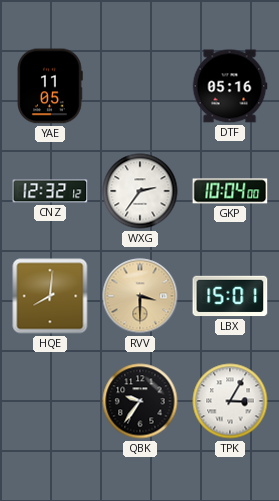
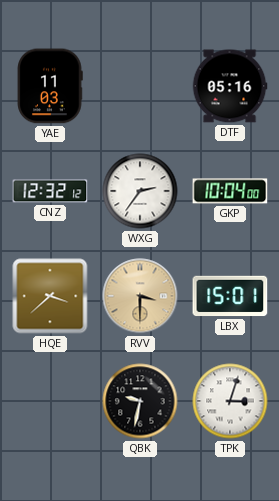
YAE: 11:05 -> 11:03 (50, 86)
HQE: 8:01 -> 3:38 (50, 296)
QBK: 9:36 -> 9:32 (140, 401)
TPK: 3:05 -> 3:03 (230, 401)
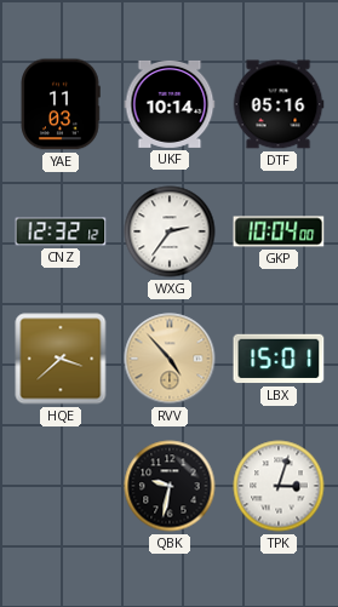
UKF: none -> 10:14 (170, 104)
RVV: 3:30 -> 4:53 (170, 359)
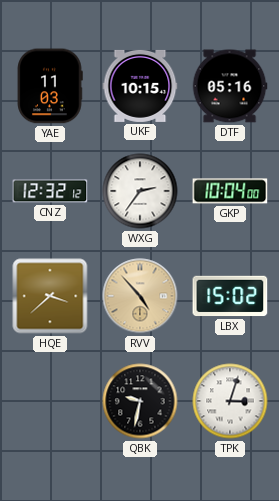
UKF: 10:14 -> 10:15 (140, 86)
LBX: 15:01 -> 15:02 (230, 296)
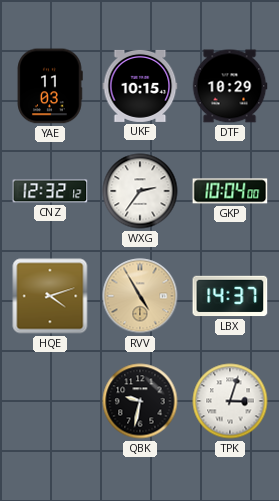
DTF: 05:16 -> 10:29 (230, 86)
HQE: 3:38 -> 4:12 (50, 296)
RVV: 4:53 -> 4:55 (140, 296)
LBX: 15:02 -> 14:37 (230, 296)
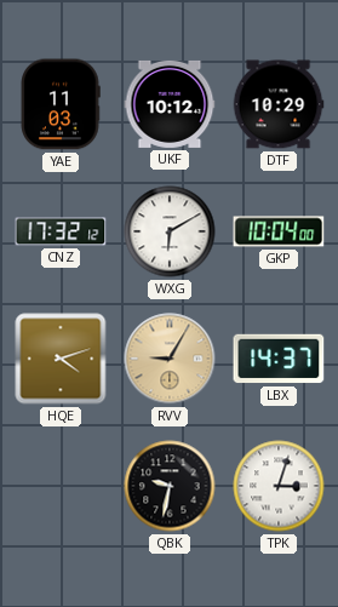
UKF: 10:15 -> 10:12 (170, 104)
CNZ: 12:32 -> 17:32 (61, 231)
WXG: 2:36 -> 6:10 (170, 231)
RVV: 4:55 -> 9:05 (170, 359)
